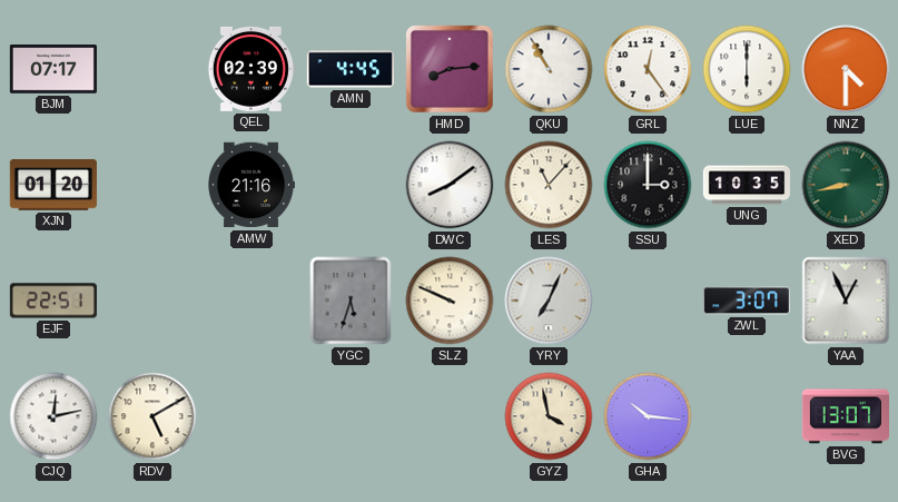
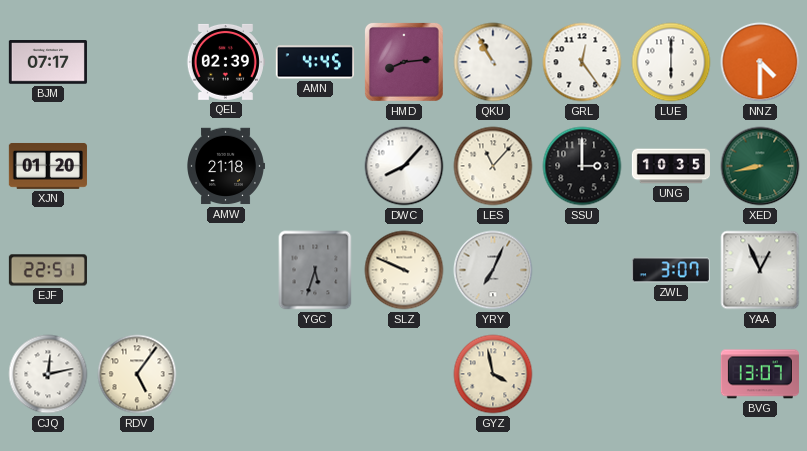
AMW: 21:16 -> 21:18 (226, 166)
DWC: 8:09 -> 8:07 (404, 166)
RDV: 5:10 -> 5:06 (137, 374)
GHA: 10:16 -> none (648, 416)
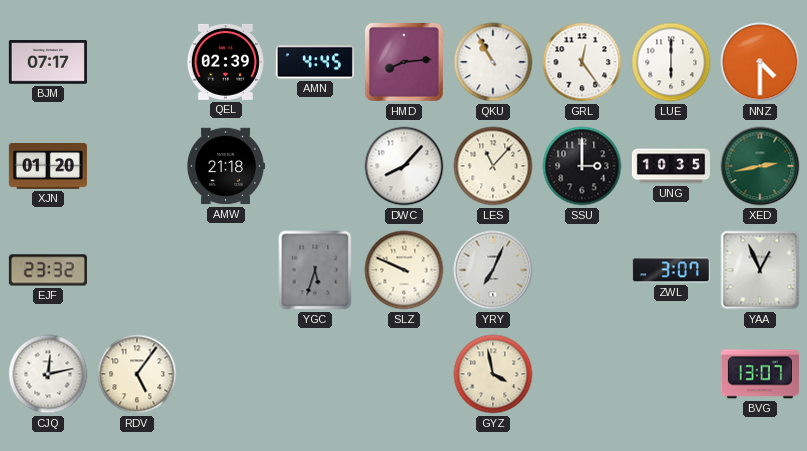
XED: 8:43 -> 2:43 (760, 166)
EJF: 22:51 -> 23:32 (48, 270)
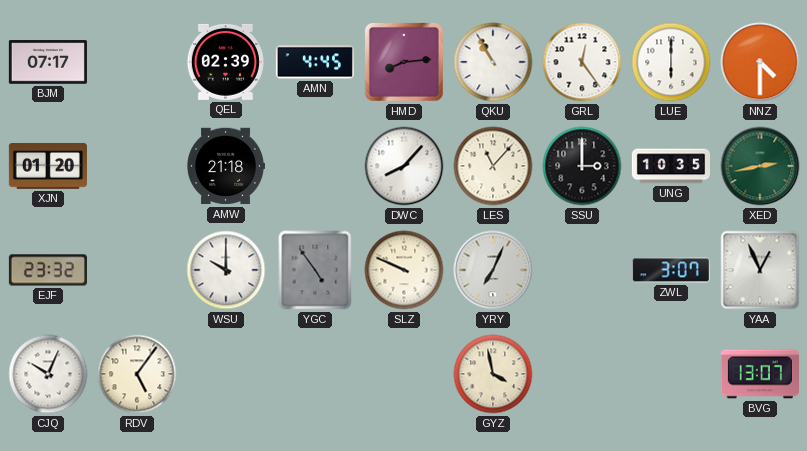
WSU: none -> 10:00 (226, 270)
YGC: 5:33 -> 4:54 (315, 270)
CJQ: 12:13 -> 10:04 (48, 374)
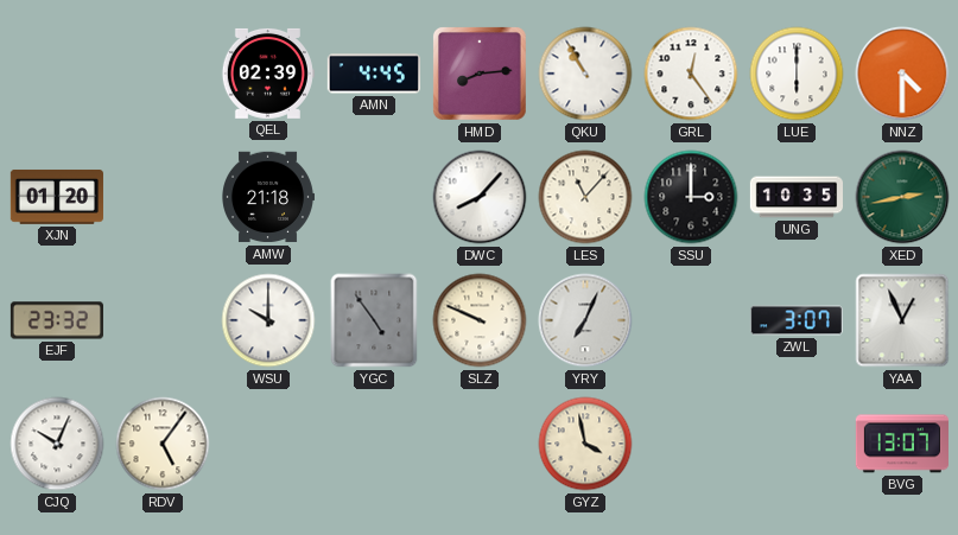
BJM: 07:17 -> none (48, 62)
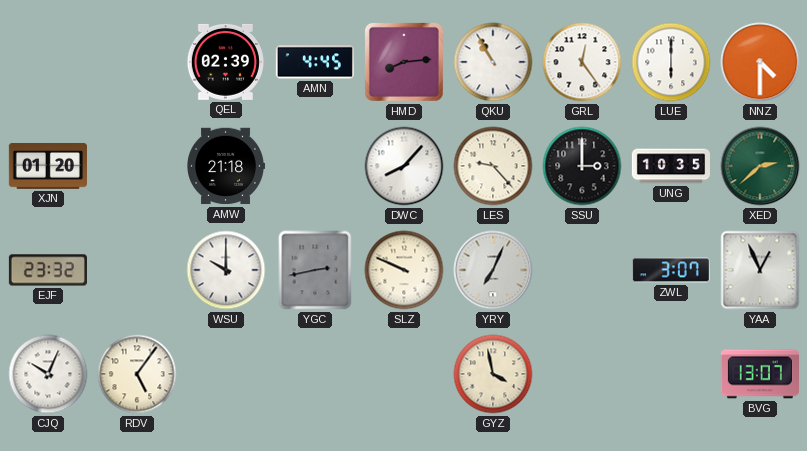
LES: 11:07 -> 9:23 (493, 166)
XED: 2:43 -> 2:38 (760, 166)
YGC: 4:54 -> 2:43 (315, 270)
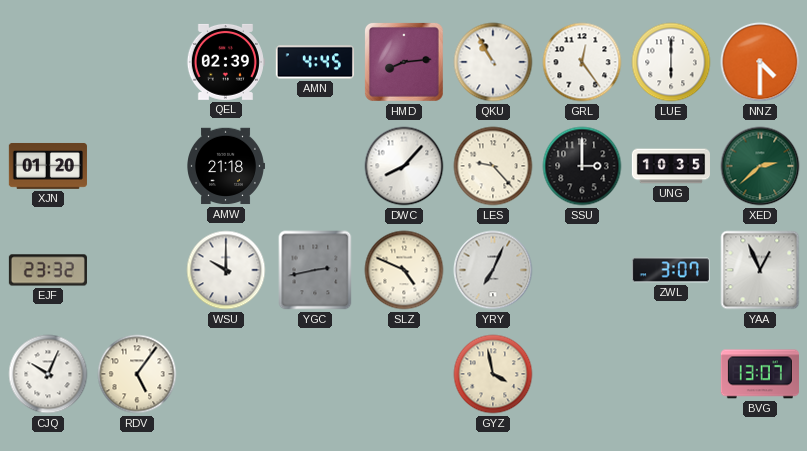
SLZ: 9:49 -> 4:49 (404, 270)
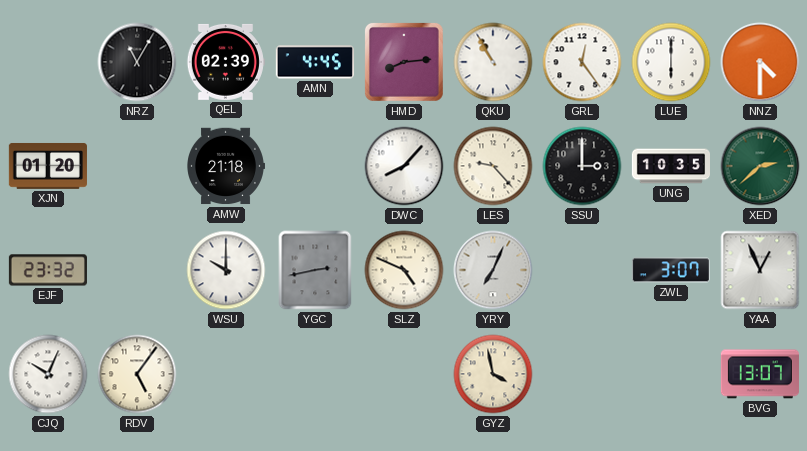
NRZ: none -> 11:05 (137, 62)
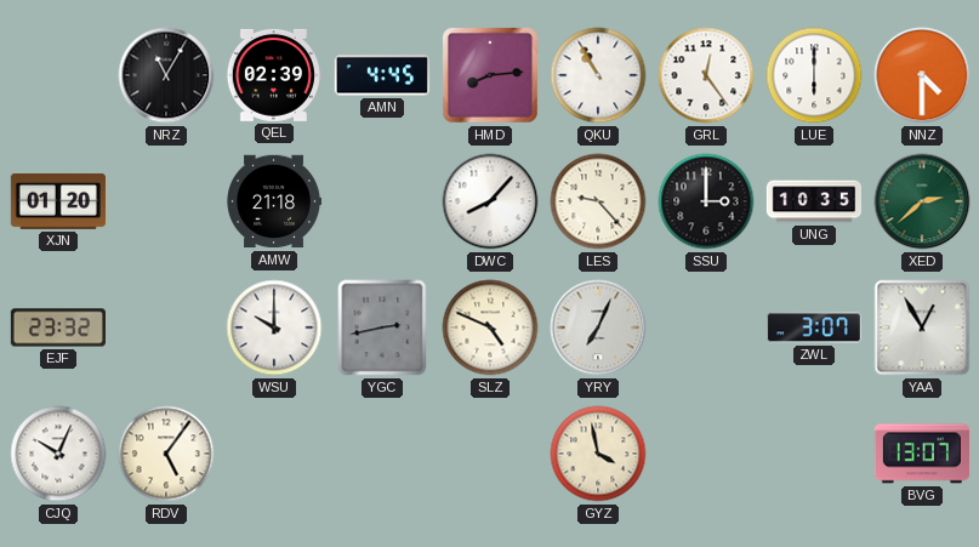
YAA: 12:56 -> 12:55 (922, 327)
